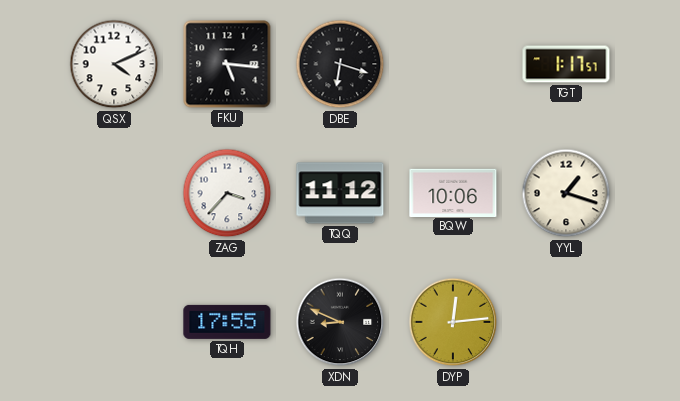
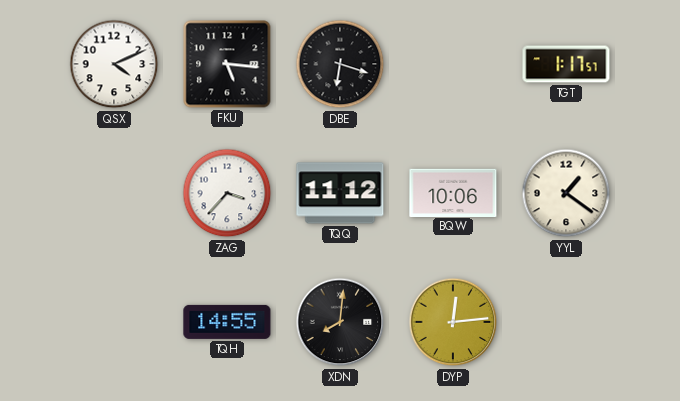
YYL: 1:18 -> 1:21 (566, 193)
TQH: 17:55 -> 14:55 (227, 322)
XDN: 8:49 -> 8:01 (340, 322)
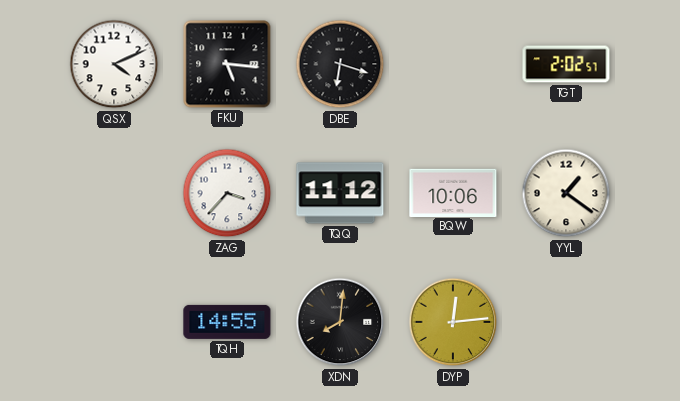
TGT: 1:17 -> 2:02 (566, 64)
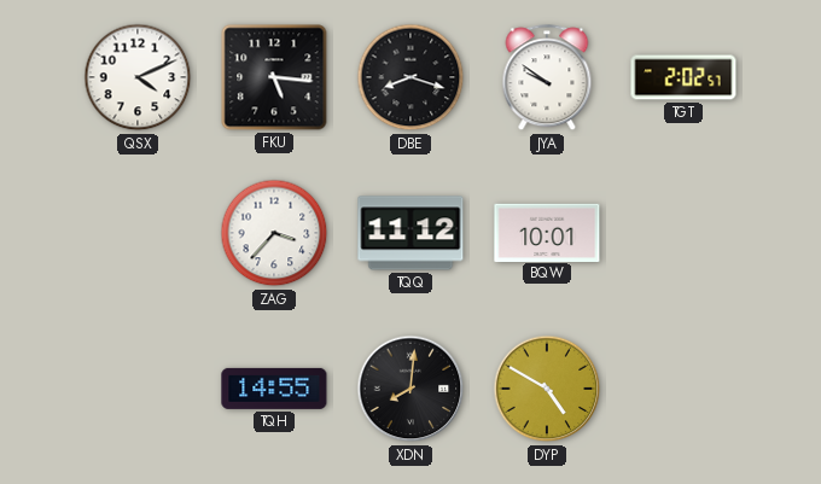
DBE: 6:18 -> 8:18 (410, 77)
JYA: none -> 9:51 (547, 78)
BQW: 10:06 -> 10:01 (547, 232)
YYL: 1:21 -> none (566, 193)
DYP: 12:14 -> 4:50 (547, 389)
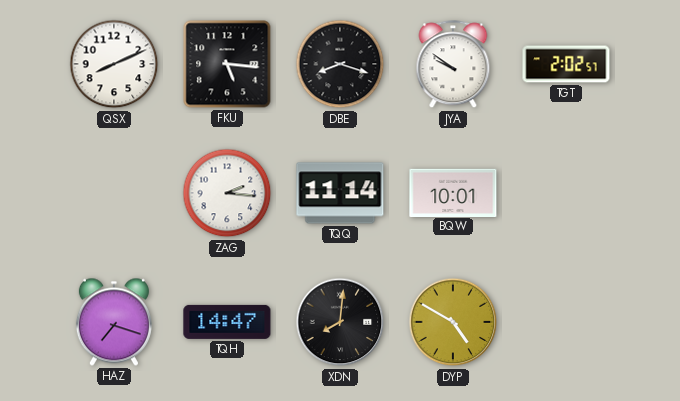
QSX: 4:11 -> 8:11 (114, 64)
ZAG: 3:37 -> 2:16 (227, 193)
TQQ: 11:12 -> 11:14 (340, 193)
HAZ: none -> 7:18 (114, 322)
TQH: 14:55 -> 14:47 (227, 322)
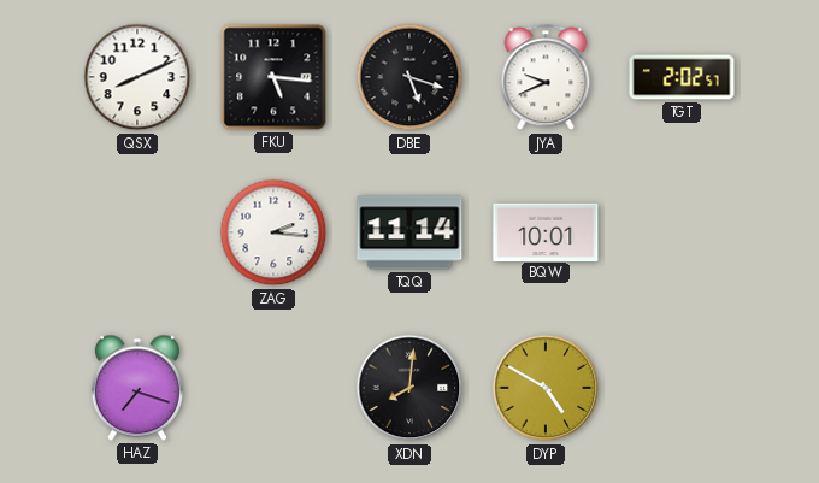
DBE: 8:18 -> 5:18 (409, 77)
JYA: 9:51 -> 9:41 (546, 78)
TQH: 14:47 -> none (227, 322)
